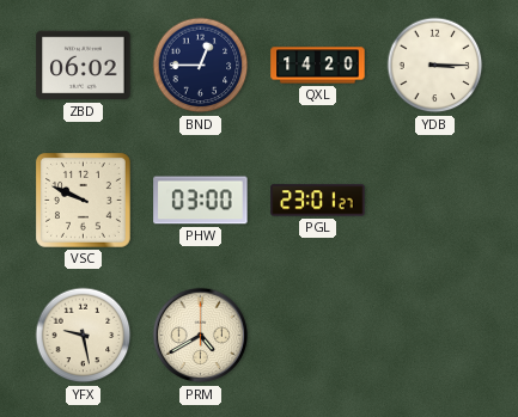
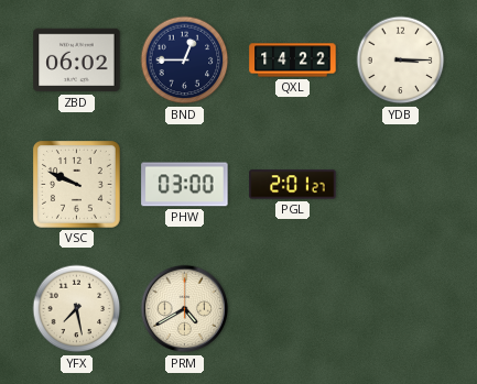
QXL: 14:20 -> 14:22 (293, 61)
PGL: 23:01 -> 2:01 (293, 185)
YFX: 9:28 -> 7:28 (77, 309)
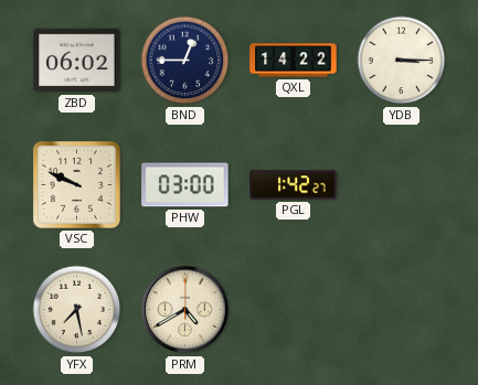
PGL: 2:01 -> 1:42 (294, 185)
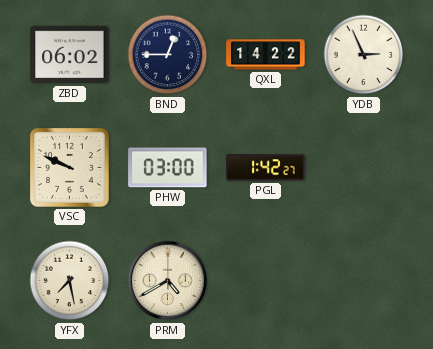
YDB: 3:15 -> 2:56 (364, 55)
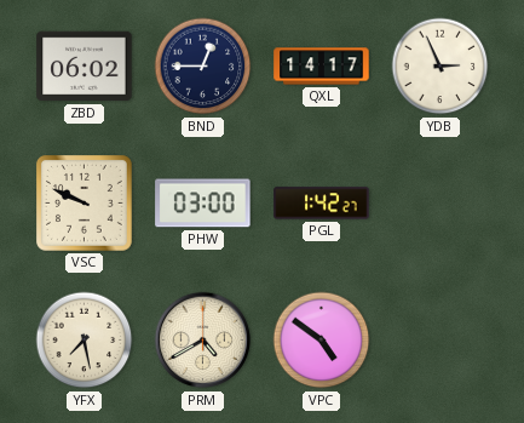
QXL: 14:22 -> 14:17 (322, 67)
VPC: none -> 4:51 (322, 341)
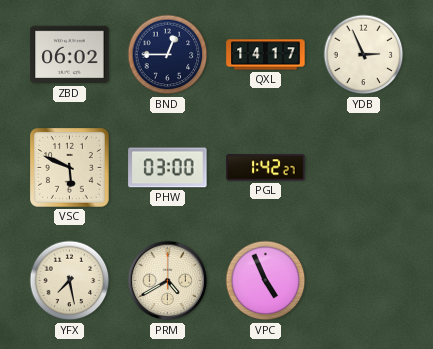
VSC: 9:49 -> 5:49 (70, 168)
VPC: 4:51 -> 4:56 (266, 281)
